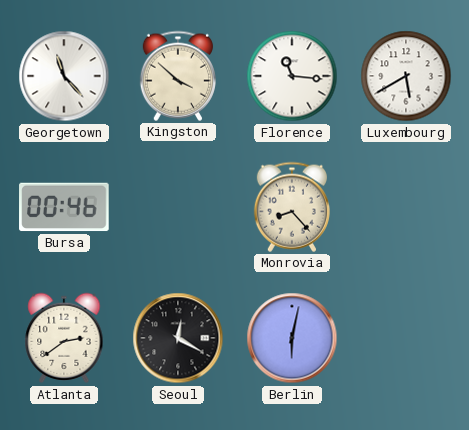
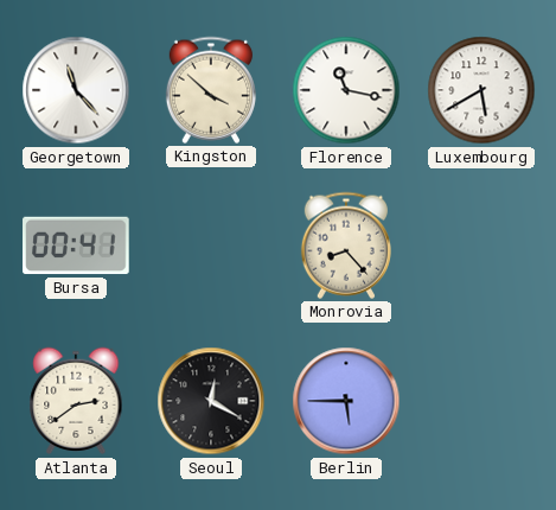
Florence: 11:16 -> 11:17 (346, 90)
Bursa: 00:46 -> 00:41 (76, 246)
Berlin: 6:02 -> 5:45 (346, 401)
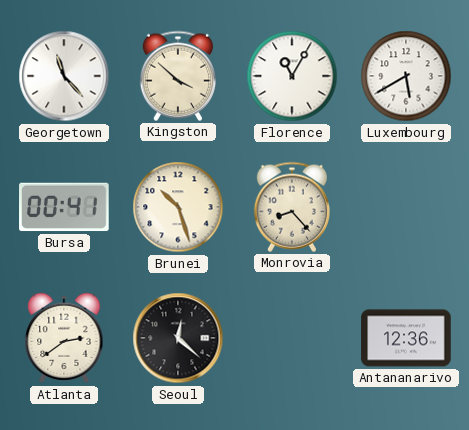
Florence: 11:17 -> 11:05 (292, 76)
Brunei: none -> 10:27 (178, 207)
Seoul: 12:20 -> 12:22 (178, 338)
Berlin: 5:45 -> none (346, 401)
Antananarivo: none -> 12:36 (406, 338)
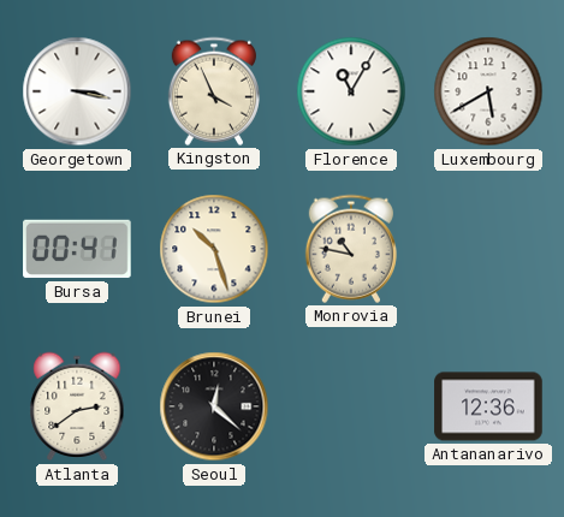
Georgetown: 11:23 -> 3:17 (77, 91)
Kingston: 3:52 -> 3:56 (214, 91)
Monrovia: 8:23 -> 10:47 (351, 249)
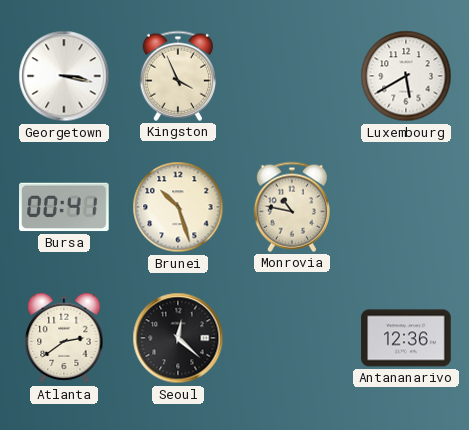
Florence: 11:05 -> none (351, 91)
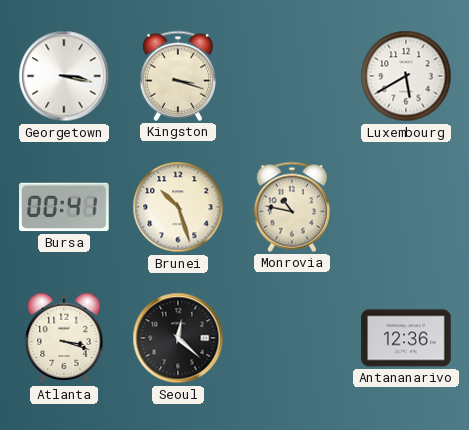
Kingston: 3:56 -> 3:18 (178, 76)
Atlanta: 2:39 -> 3:18 (64, 338)
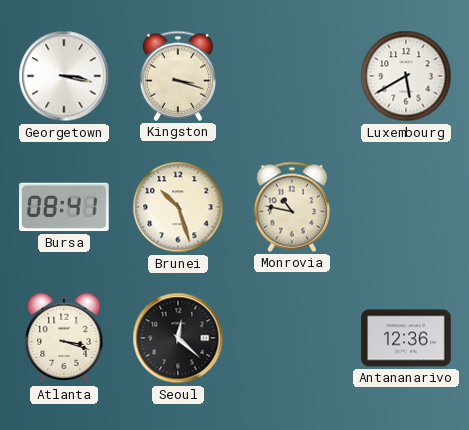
Bursa: 00:41 -> 08:41 (64, 207)
